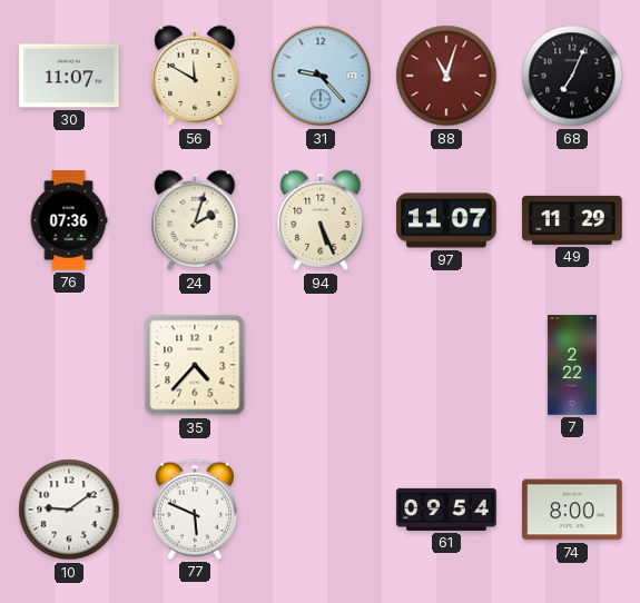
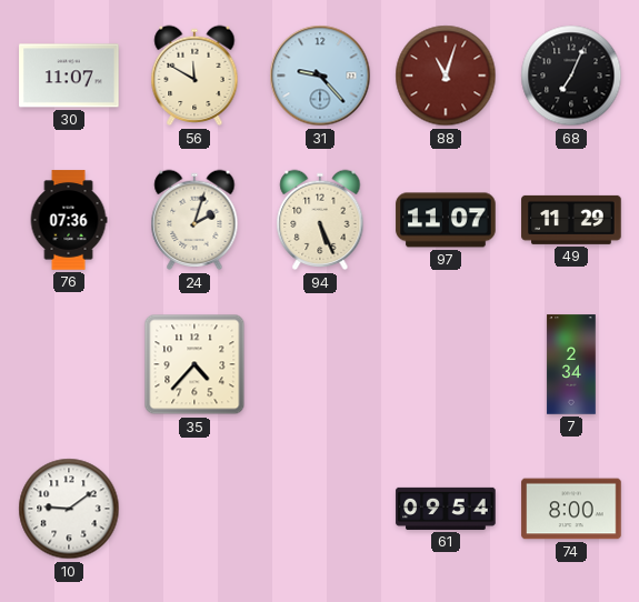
7: 2:22 -> 2:34 (571, 364)
77: 5:49 -> none (195, 510)
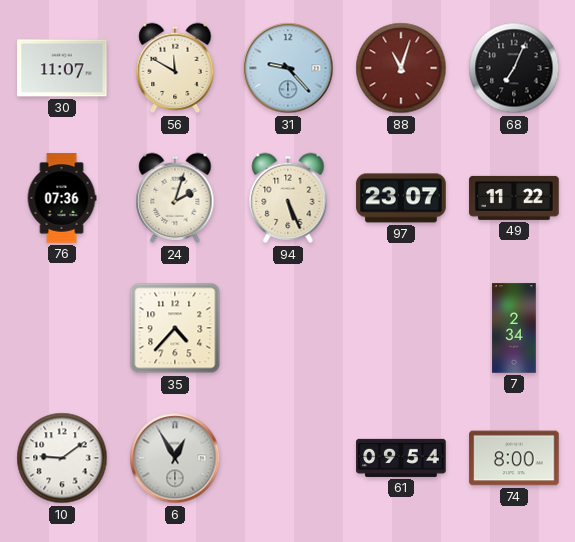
97: 11:07 -> 23:07 (401, 198)
49: 11:29 -> 11:22 (514, 198)
6: none -> 12:55 (175, 458)
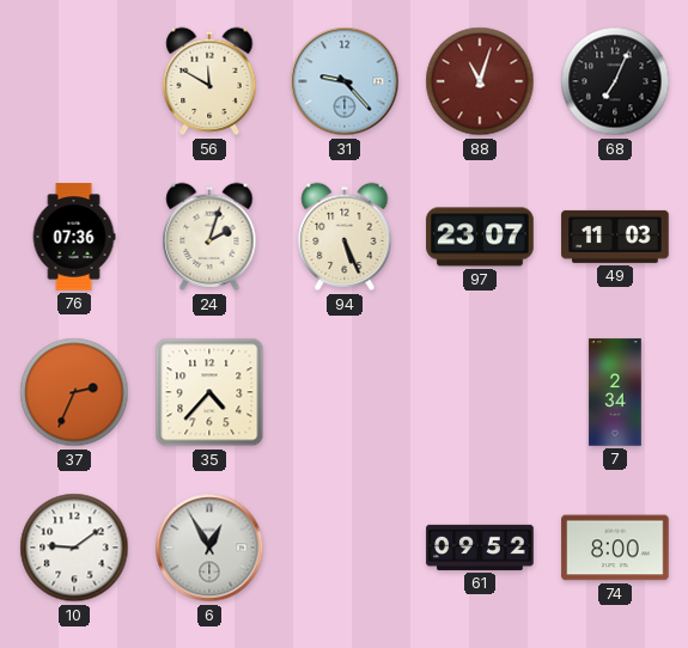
30: 11:07 -> none (62, 68)
49: 11:22 -> 11:03 (615, 237)
37: none -> 2:34 (74, 392)
61: 09:54 -> 09:52 (480, 548)
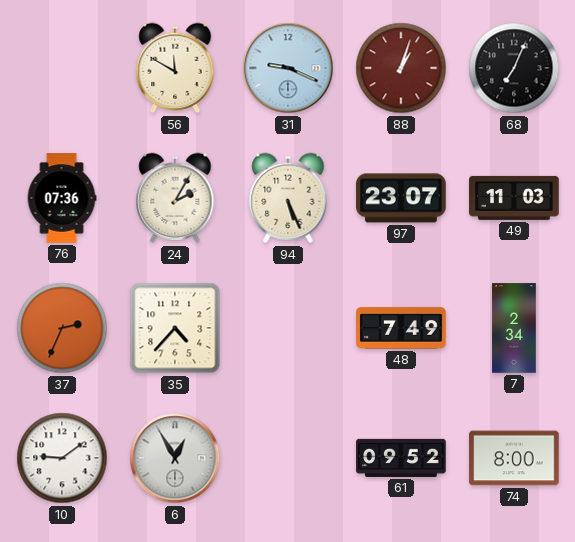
31: 9:23 -> 9:19 (288, 68)
88: 11:03 -> 1:03 (401, 68)
24: 2:03 -> 2:05 (175, 198)
48: none -> 7:49 (401, 328)
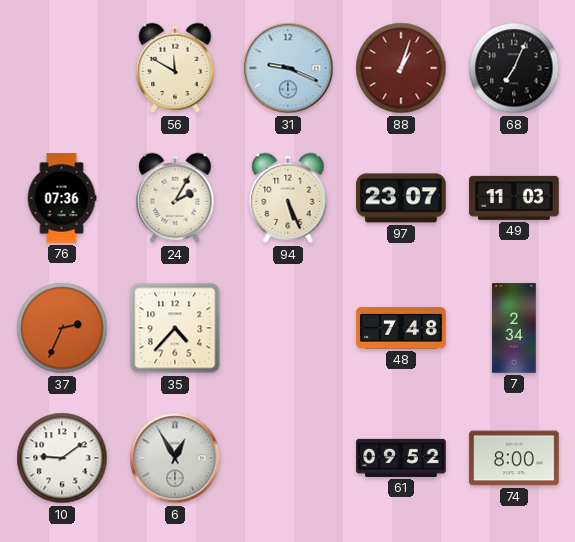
48: 7:49 -> 7:48 (401, 328)
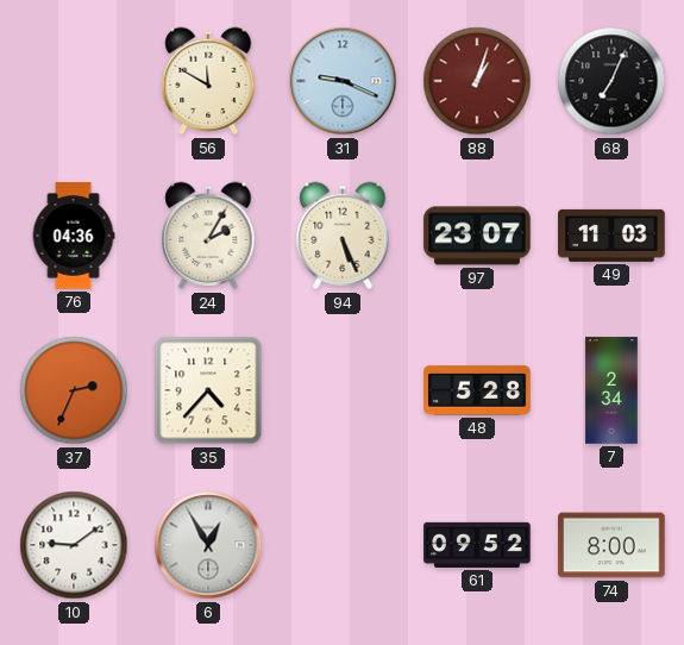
76: 07:36 -> 04:36 (74, 236)
48: 7:48 -> 5:28 (477, 390)
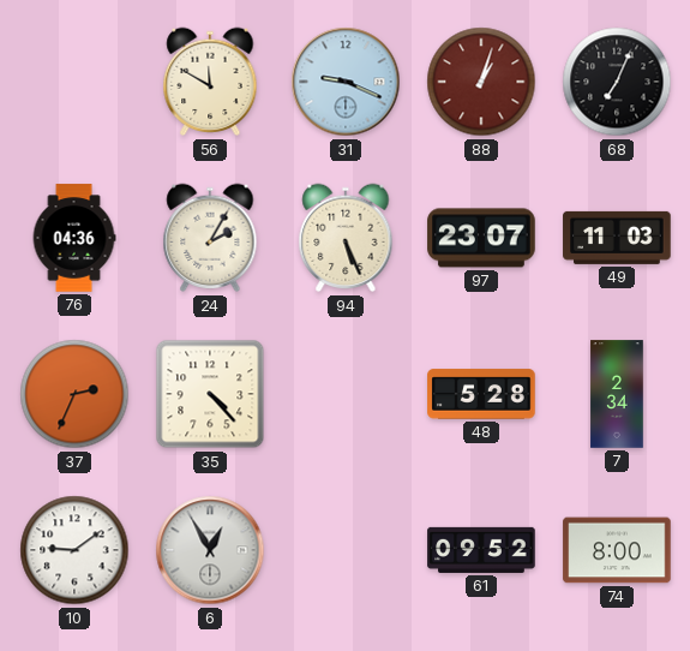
35: 4:37 -> 4:23 (210, 394)
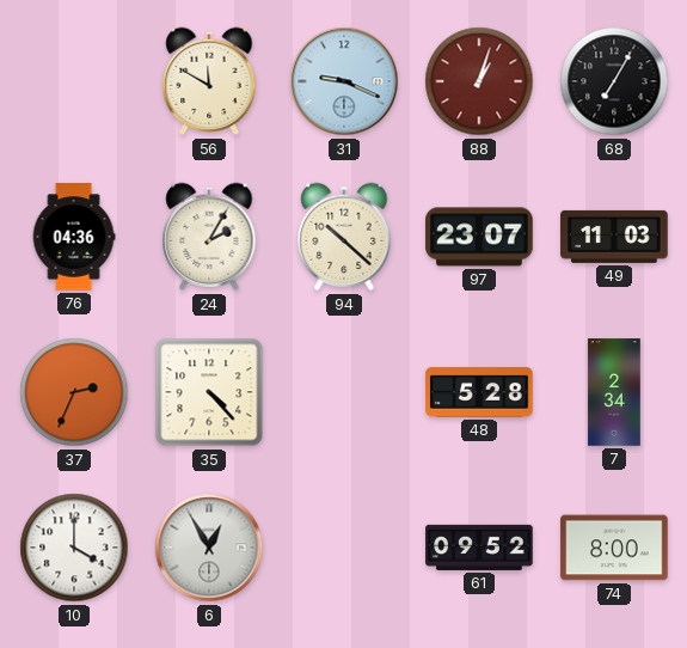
68: 7:04 -> 7:05 (614, 81)
94: 5:26 -> 10:22 (344, 237)
10: 9:09 -> 4:00 (74, 548)
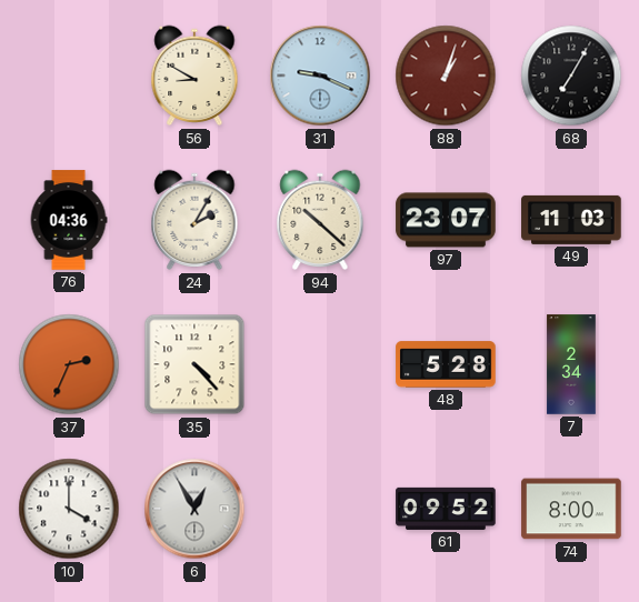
56: 11:50 -> 8:50 (194, 76)
